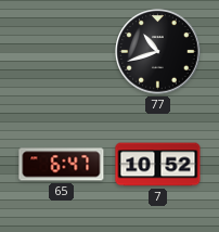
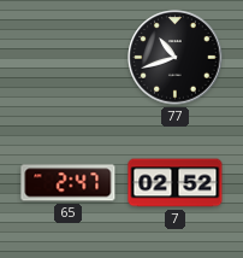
65: 6:47 -> 2:47 (69, 183)
7: 10:52 -> 02:52 (176, 183)
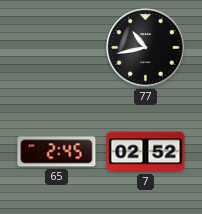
77: 10:42 -> 10:43 (146, 48)
65: 2:47 -> 2:45 (57, 152)
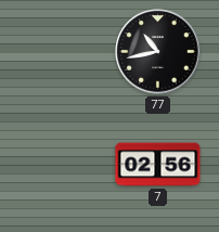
65: 2:45 -> none (57, 152)
7: 02:52 -> 02:56 (158, 165)
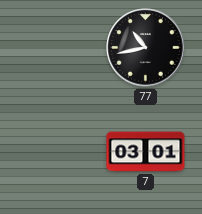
7: 02:56 -> 03:01 (146, 152)
